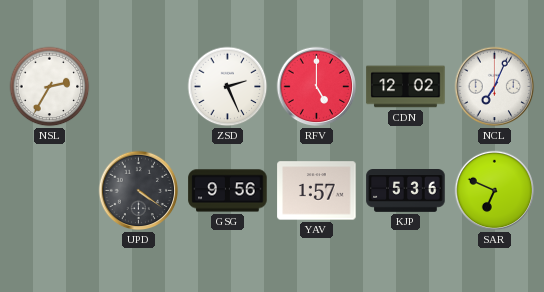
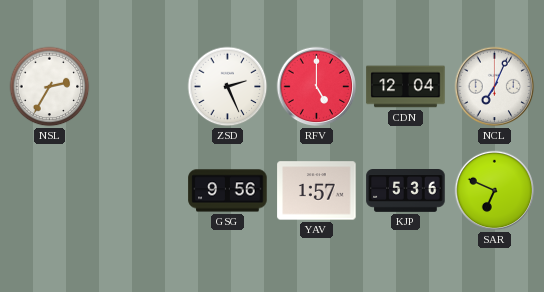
CDN: 12:02 -> 12:04 (406, 87)
UPD: 4:21 -> none (139, 191)
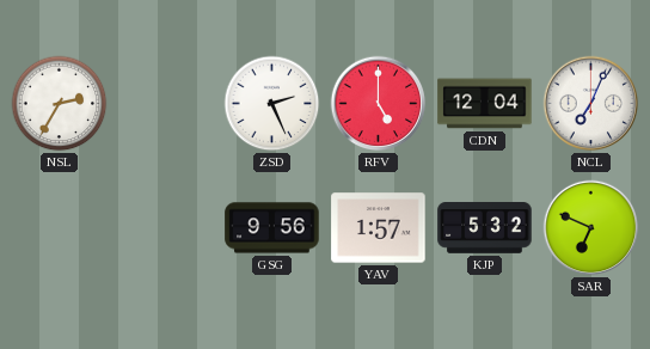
KJP: 5:36 -> 5:32 (485, 228)
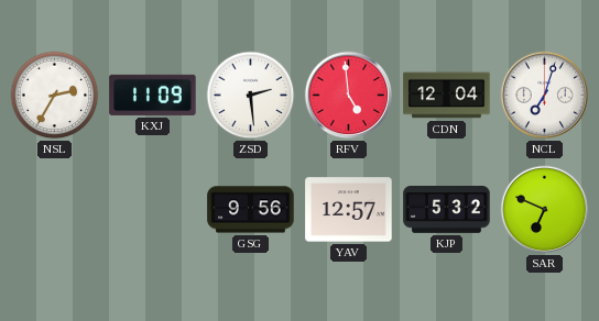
KXJ: none -> 11:09 (153, 95)
ZSD: 2:26 -> 2:29 (251, 96)
RFV: 5:00 -> 4:59 (349, 96)
NCL: 7:04 -> 7:03 (545, 96)
YAV: 1:57 -> 12:57 (349, 210)
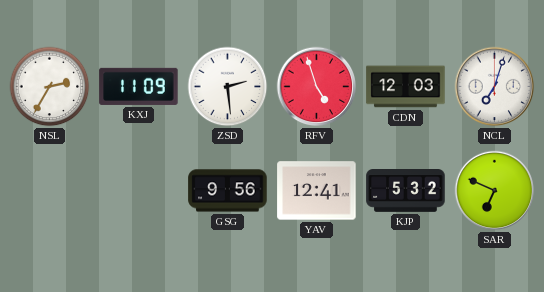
RFV: 4:59 -> 4:57 (317, 87)
CDN: 12:04 -> 12:03 (406, 87)
YAV: 12:57 -> 12:41 (317, 191)
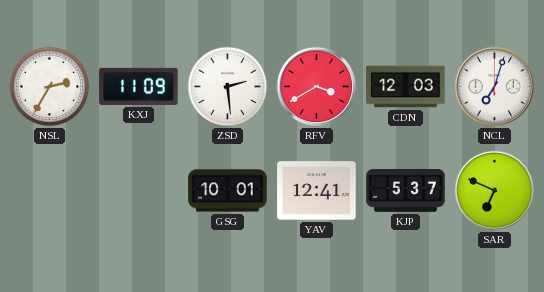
RFV: 4:57 -> 3:40 (317, 87)
GSG: 9:56 -> 10:01 (228, 191)
KJP: 5:32 -> 5:37 (406, 191)
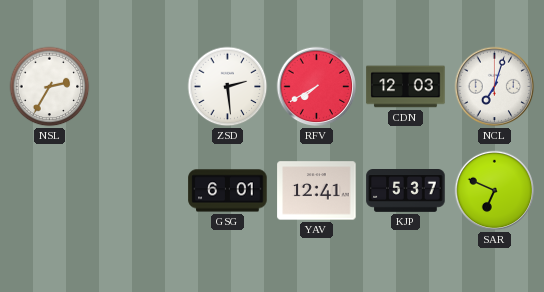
KXJ: 11:09 -> none (139, 86)
RFV: 3:40 -> 7:40 (317, 87)
GSG: 10:01 -> 6:01 (228, 191)
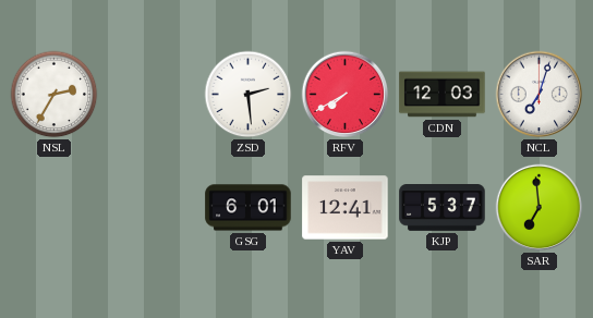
SAR: 6:49 -> 6:59 (540, 208)
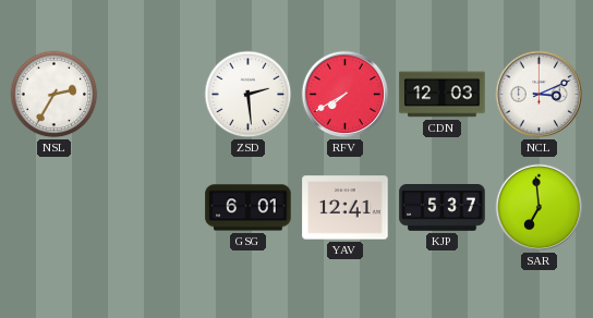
NCL: 7:03 -> 3:11 (540, 95)
